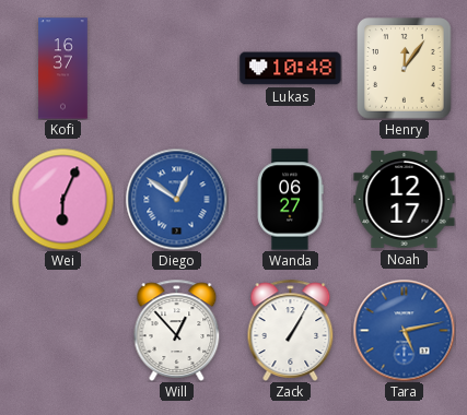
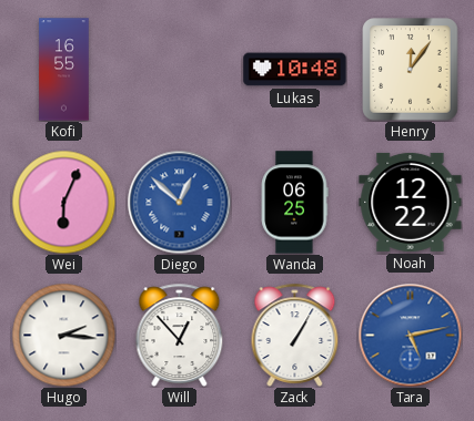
Kofi: 16:37 -> 16:55 (64, 70)
Diego: 12:51 -> 12:52 (179, 202)
Wanda: 06:27 -> 06:25 (294, 203)
Noah: 12:17 -> 12:22 (411, 202)
Hugo: none -> 2:16 (63, 335)
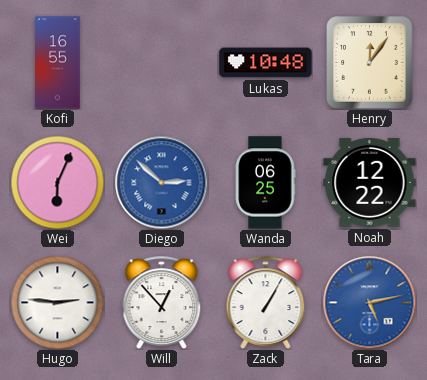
Diego: 12:52 -> 2:52 (161, 182)
Hugo: 2:16 -> 2:46 (57, 302)
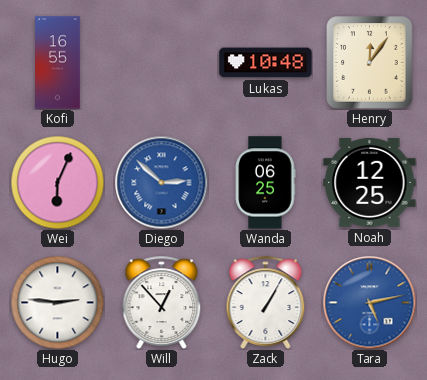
Noah: 12:22 -> 12:25 (370, 182)
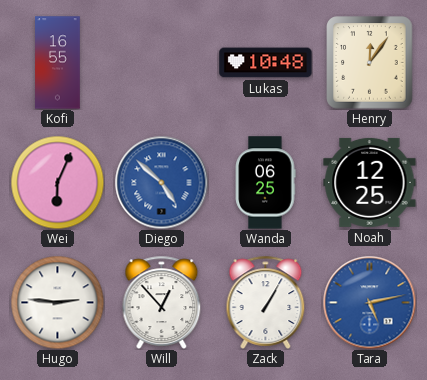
Diego: 2:52 -> 4:52 (161, 182)
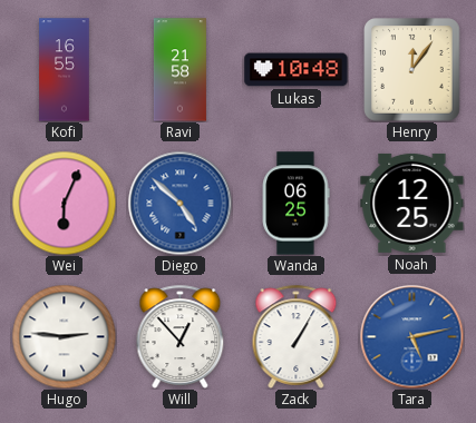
Ravi: none -> 21:58 (179, 70)
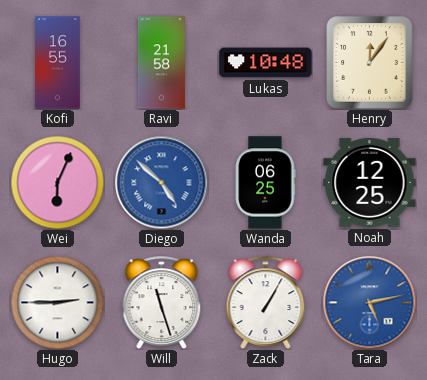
Hugo: 2:46 -> 2:45 (57, 302)
Will: 12:53 -> 11:27 (162, 302)
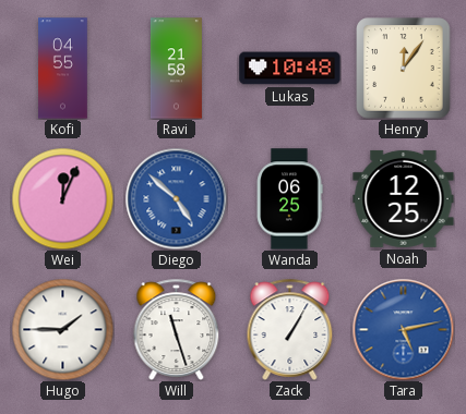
Kofi: 16:55 -> 04:55 (63, 69)
Wei: 6:04 -> 12:04 (62, 198)
Hugo: 2:45 -> 1:45 (62, 329)
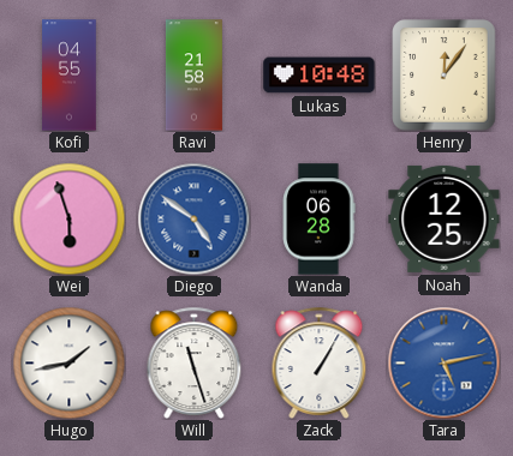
Wei: 12:04 -> 5:57 (68, 218)
Diego: 4:52 -> 4:51 (193, 218)
Wanda: 06:25 -> 06:28 (318, 220)
Hugo: 1:45 -> 1:43 (68, 362)
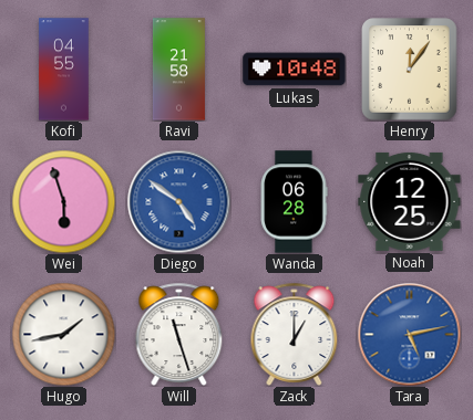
Zack: 1:05 -> 1:00 (295, 334)
